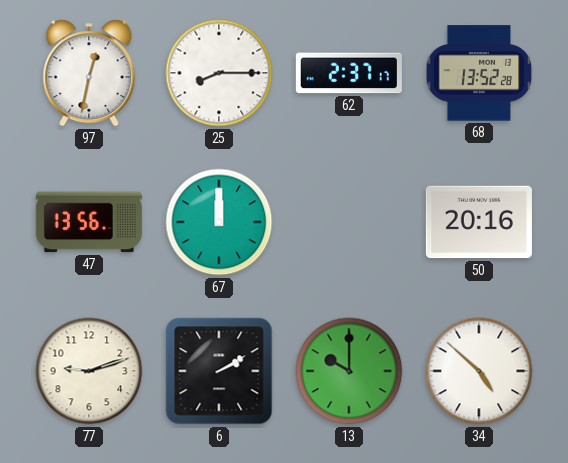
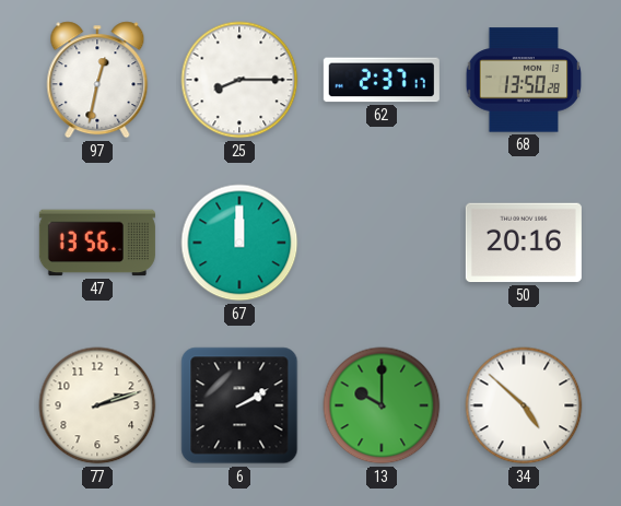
68: 13:52 -> 13:50 (524, 80)
77: 9:12 -> 2:12 (97, 405)
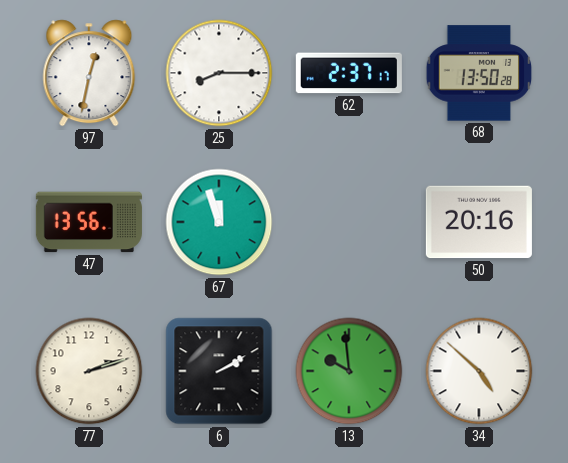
67: 12:00 -> 11:57 (219, 222)
13: 10:00 -> 9:59 (349, 371)
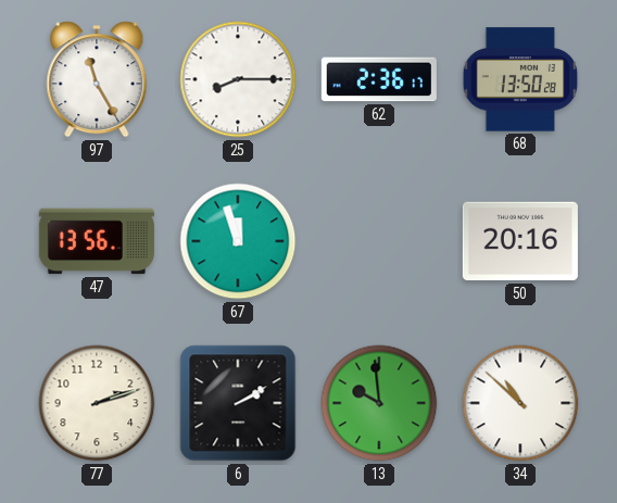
97: 12:32 -> 11:25 (97, 79)
62: 2:37 -> 2:36 (379, 79)
34: 4:52 -> 10:52 (520, 403)
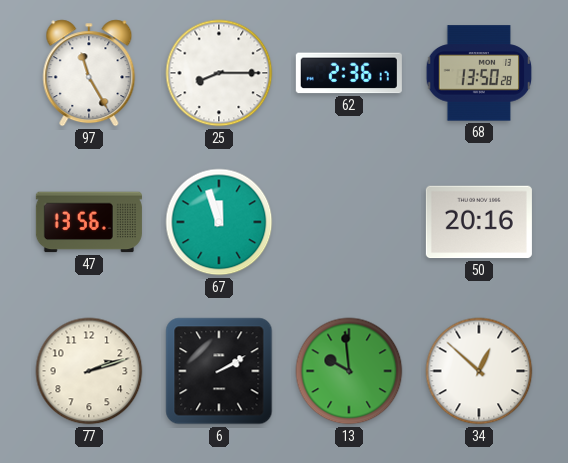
34: 10:52 -> 12:52 (479, 371)
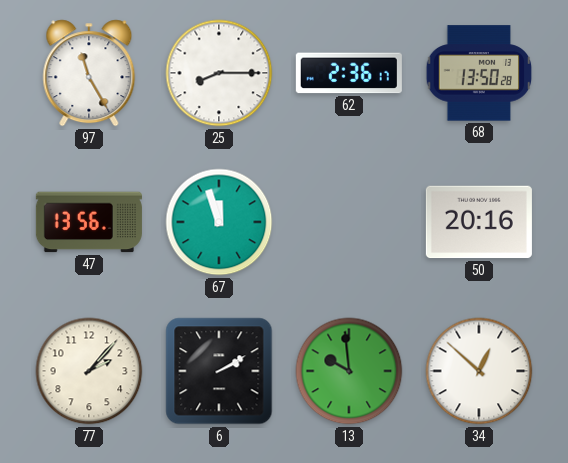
77: 2:12 -> 2:07 (89, 371)
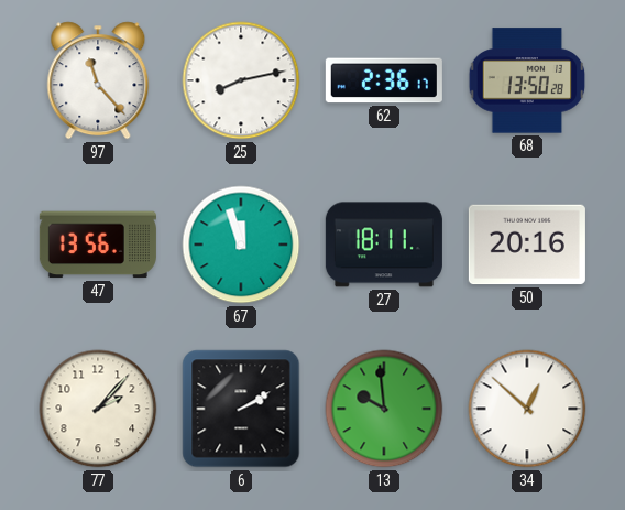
97: 11:25 -> 11:23 (98, 80)
25: 8:15 -> 8:13 (241, 80)
27: none -> 18:11 (384, 245)
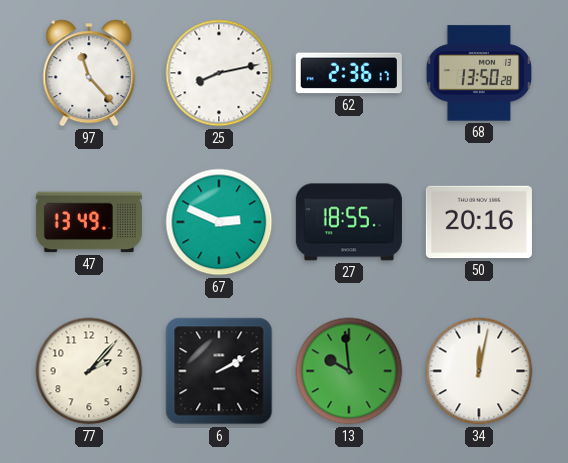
47: 13:56 -> 13:49 (89, 222)
67: 11:57 -> 2:49 (219, 222)
27: 18:11 -> 18:55 (349, 222)
34: 12:52 -> 12:02 (479, 371)
